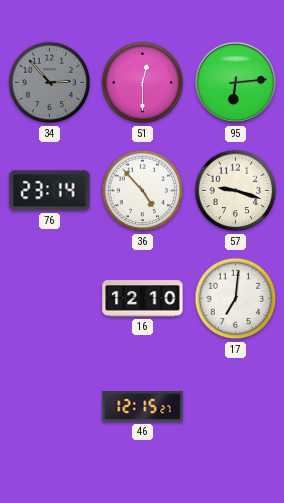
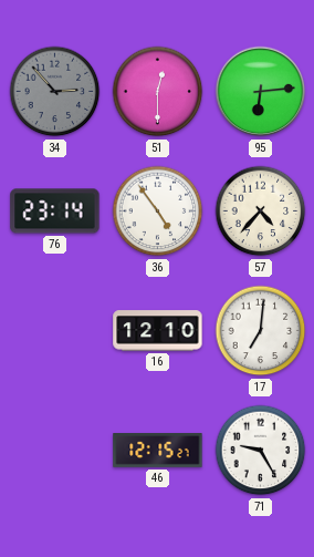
36: 4:53 -> 4:54 (158, 212)
57: 9:18 -> 4:37 (261, 212)
71: none -> 9:25 (261, 451)
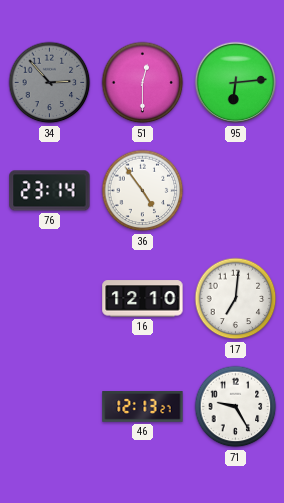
57: 4:37 -> none (261, 212)
46: 12:15 -> 12:13 (143, 407)
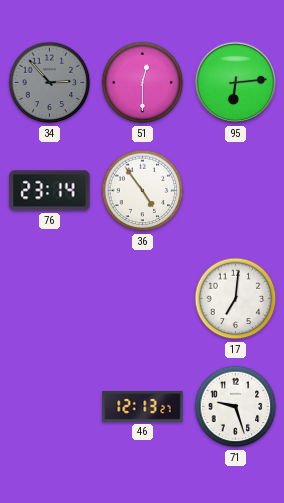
16: 12:10 -> none (143, 299)
71: 9:25 -> 9:27 (236, 407)
